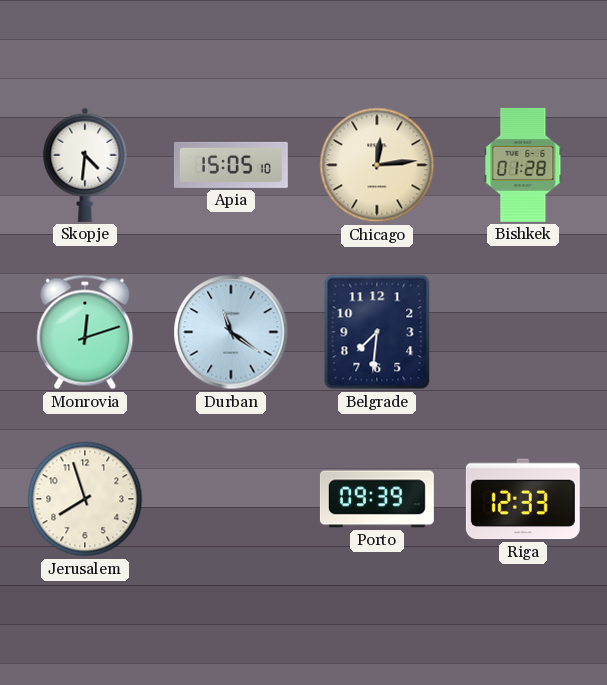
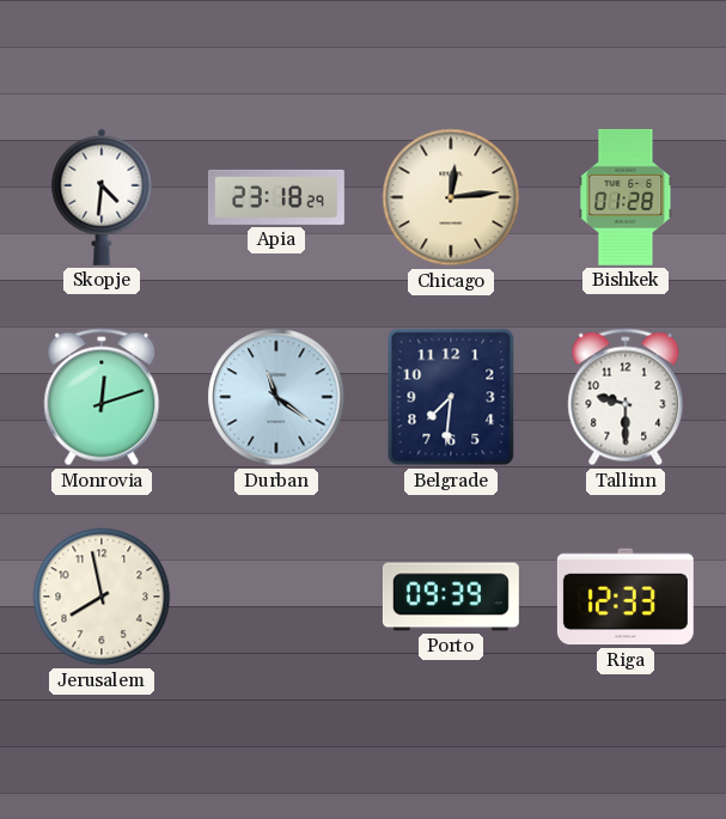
Apia: 15:05 -> 23:18 (276, 197)
Tallinn: none -> 9:30 (626, 397)
Jerusalem: 7:57 -> 7:58 (102, 597)
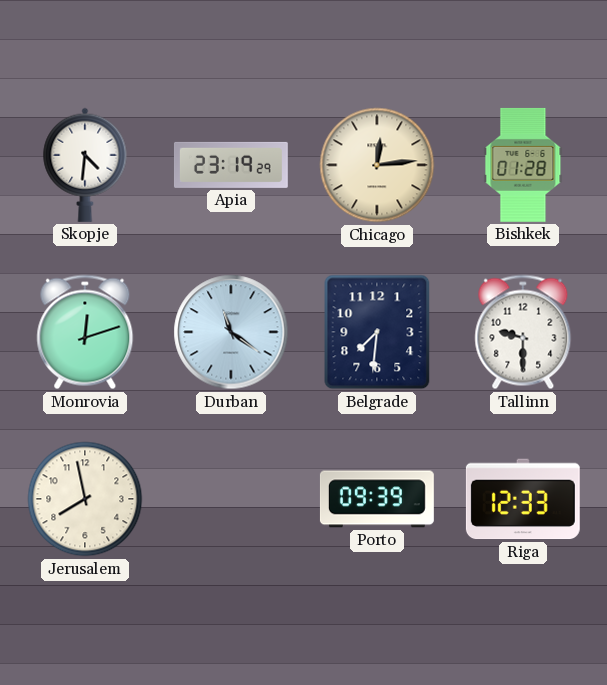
Apia: 23:18 -> 23:19 (231, 165)
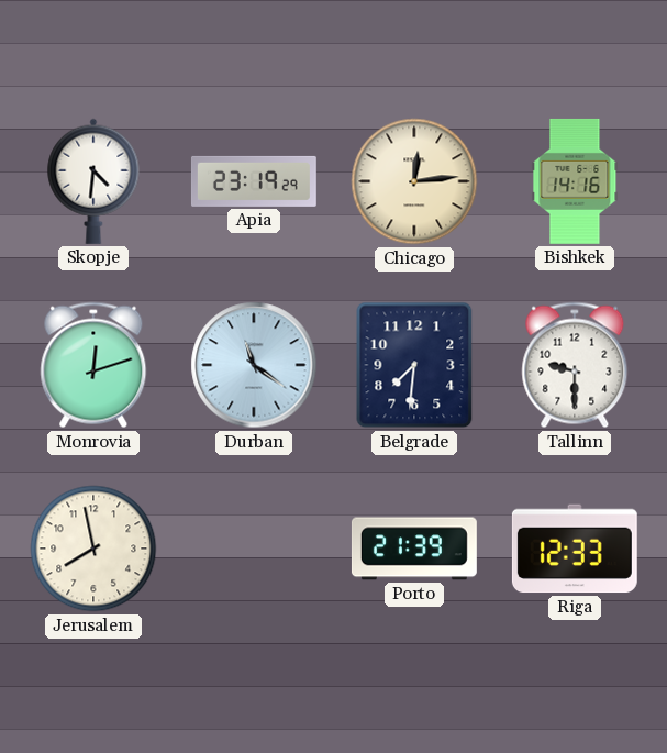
Bishkek: 01:28 -> 14:16 (575, 181)
Porto: 09:39 -> 21:39 (414, 549)
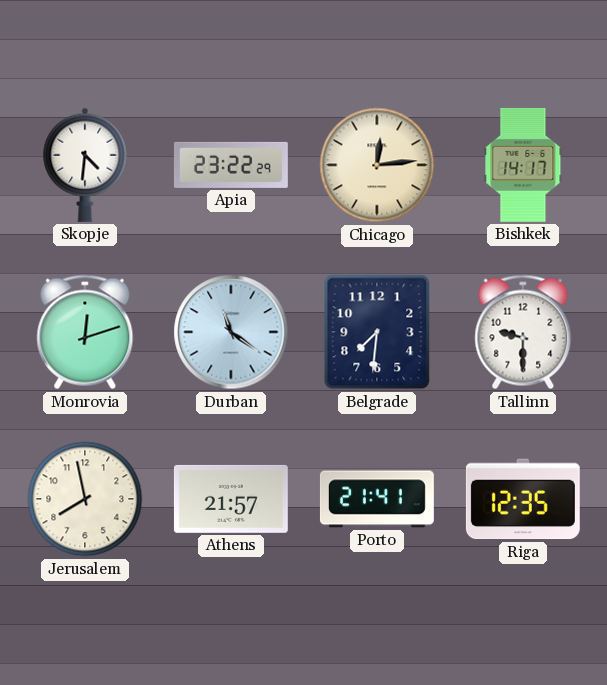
Apia: 23:19 -> 23:22 (231, 165)
Bishkek: 14:16 -> 14:17 (523, 165)
Athens: none -> 21:57 (231, 499)
Porto: 21:39 -> 21:41 (377, 499)
Riga: 12:33 -> 12:35 (523, 499)
